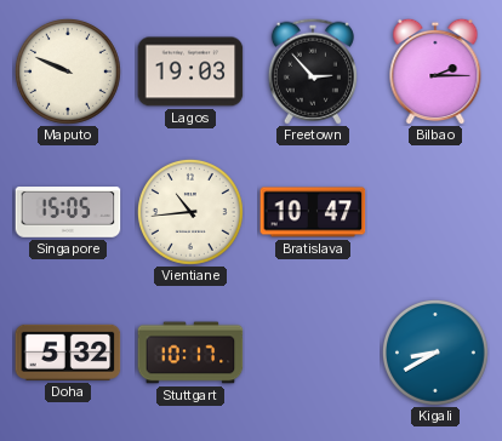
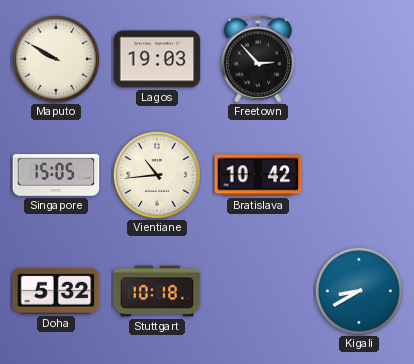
Maputo: 9:49 -> 9:50 (56, 59)
Bilbao: 2:15 -> none (435, 71)
Bratislava: 10:47 -> 10:42 (258, 175)
Stuttgart: 10:17 -> 10:18 (157, 291)
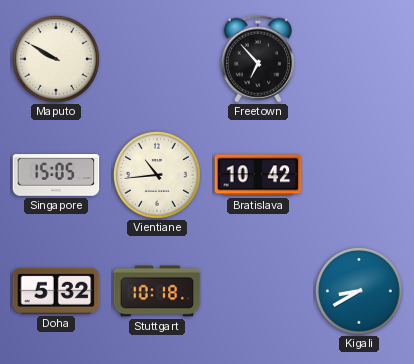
Lagos: 19:03 -> none (157, 59)
Freetown: 2:53 -> 6:53 (258, 59)
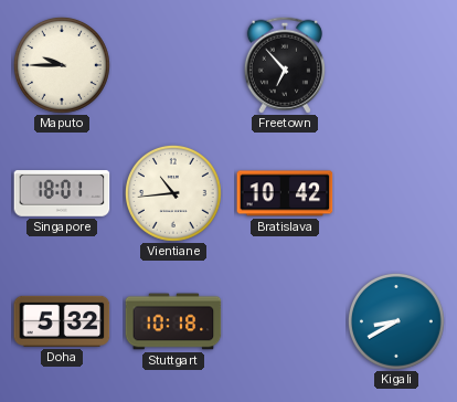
Maputo: 9:50 -> 9:45 (62, 65)
Singapore: 15:05 -> 18:01 (62, 193)
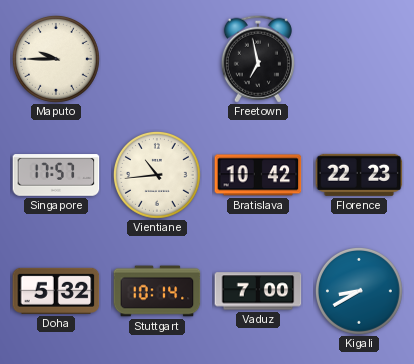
Freetown: 6:53 -> 6:58 (258, 59)
Singapore: 18:01 -> 17:57 (56, 175)
Florence: none -> 22:23 (359, 175)
Stuttgart: 10:18 -> 10:14 (157, 291)
Vaduz: none -> 7:00 (258, 291)
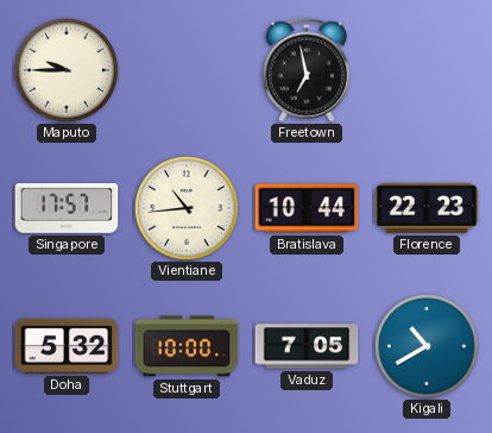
Bratislava: 10:42 -> 10:44 (307, 208)
Stuttgart: 10:14 -> 10:00 (187, 346)
Vaduz: 7:00 -> 7:05 (307, 346)
Kigali: 8:40 -> 10:40 (427, 346)
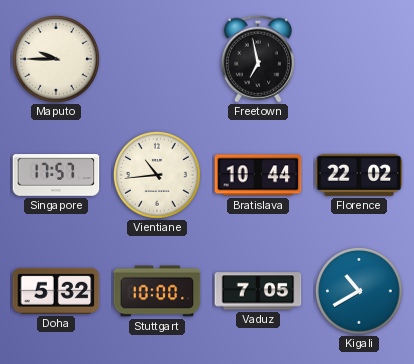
Florence: 22:23 -> 22:02 (359, 175)
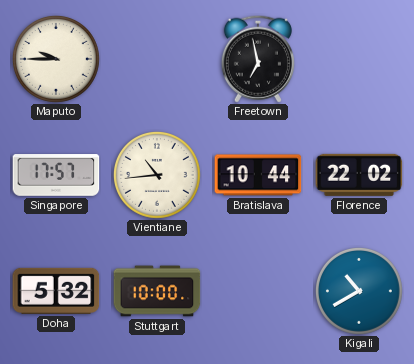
Vaduz: 7:05 -> none (258, 291)
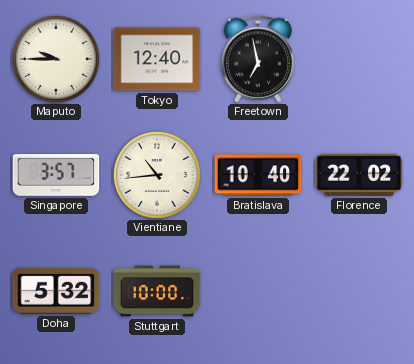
Tokyo: none -> 12:40 (157, 59)
Singapore: 17:57 -> 3:57 (56, 175)
Bratislava: 10:44 -> 10:40 (258, 175)
Kigali: 10:40 -> none (359, 291)
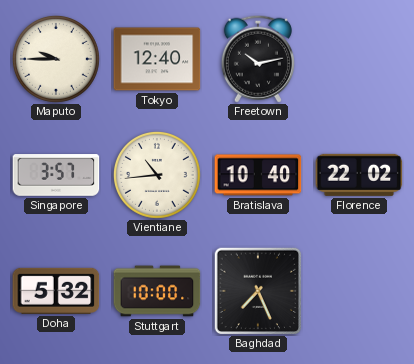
Freetown: 6:58 -> 10:13 (258, 59)
Baghdad: none -> 7:26 (258, 291)
